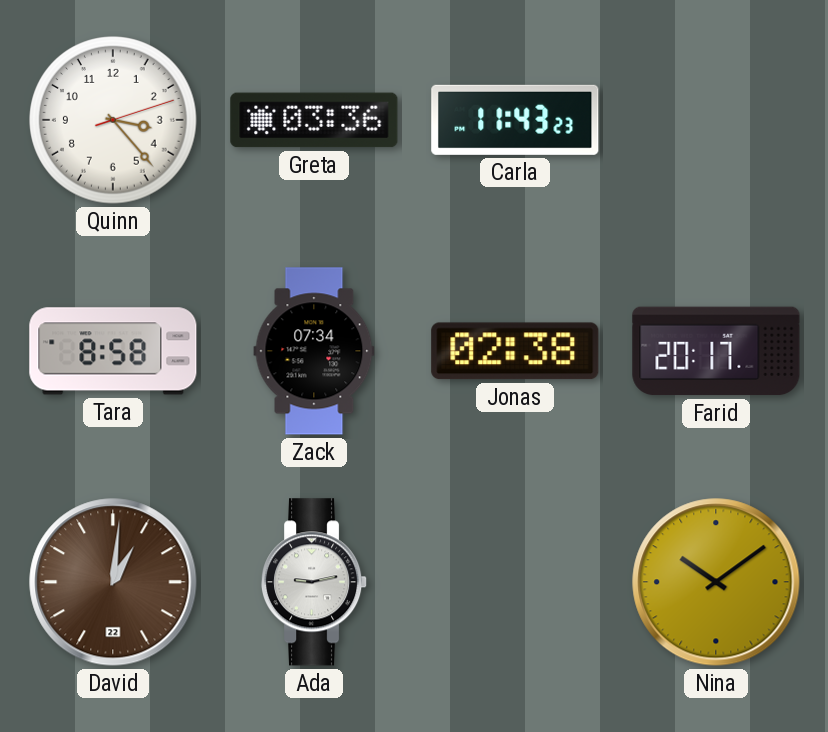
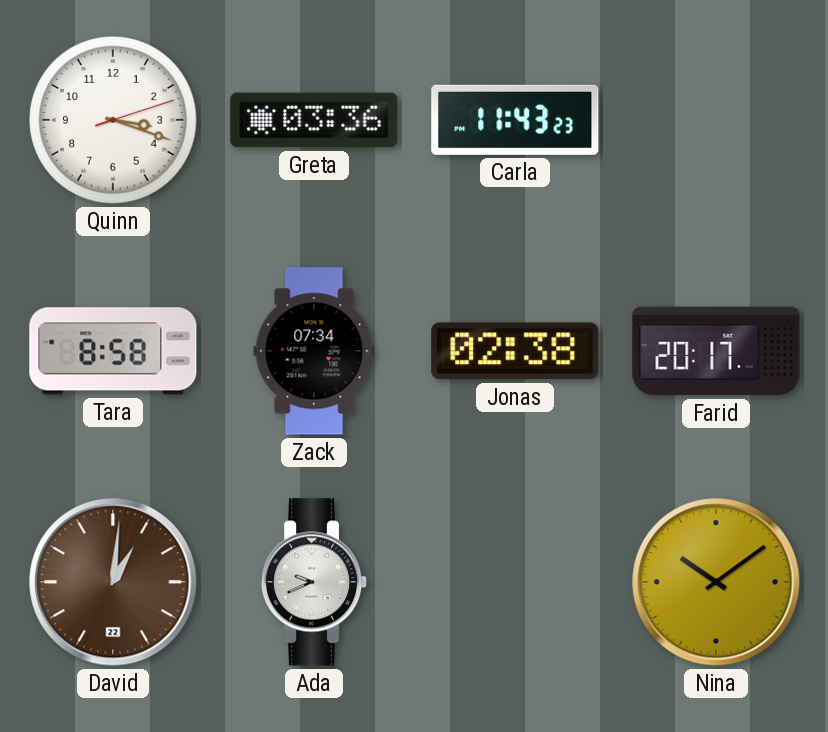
Quinn: 3:23 -> 3:18 (113, 120)
Ada: 9:13 -> 9:41 (315, 582)
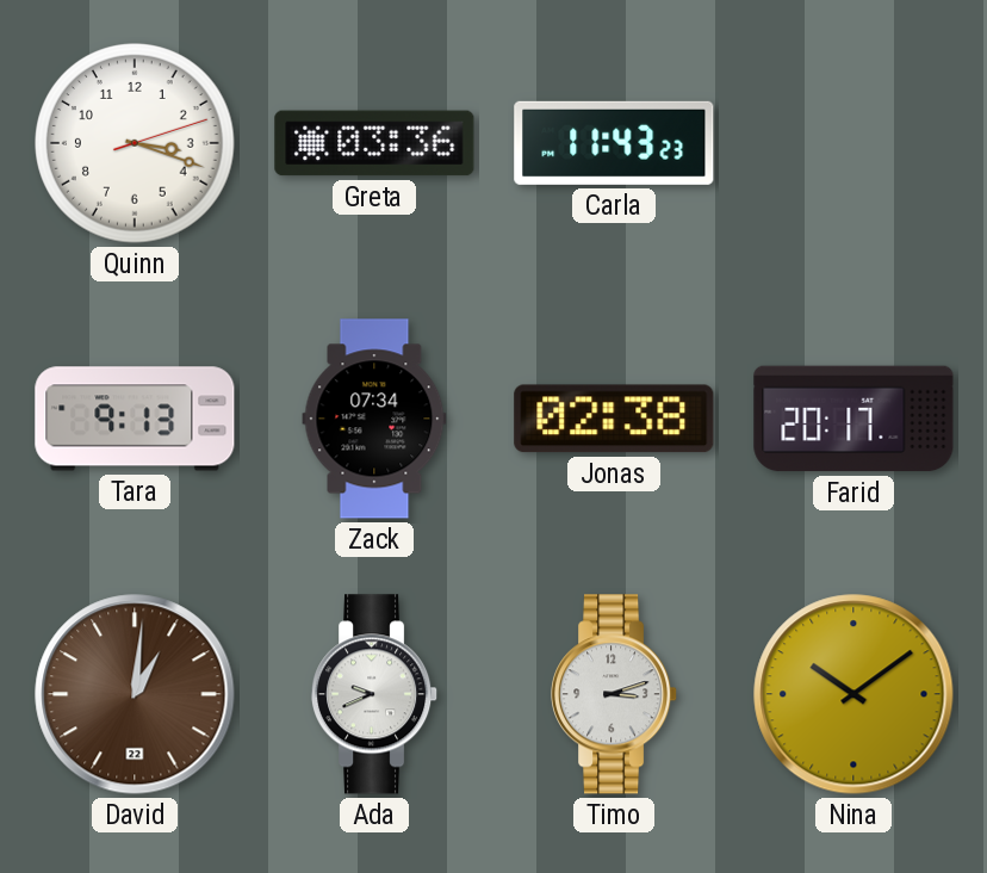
Tara: 8:58 -> 9:13 (135, 419)
Timo: none -> 3:12 (615, 694)
